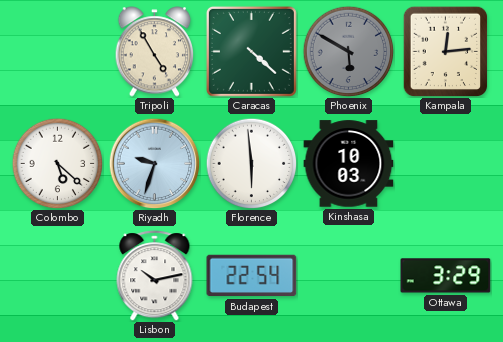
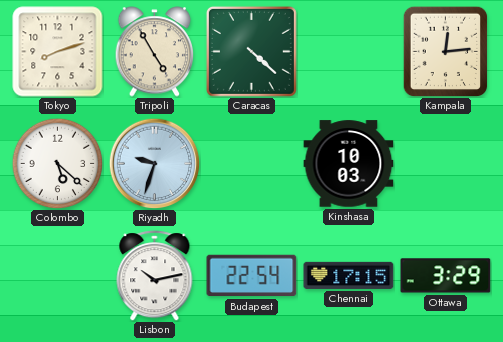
Tokyo: none -> 8:12 (58, 52)
Phoenix: 5:50 -> none (348, 51)
Florence: 5:59 -> none (251, 163)
Chennai: none -> 17:15 (349, 275)
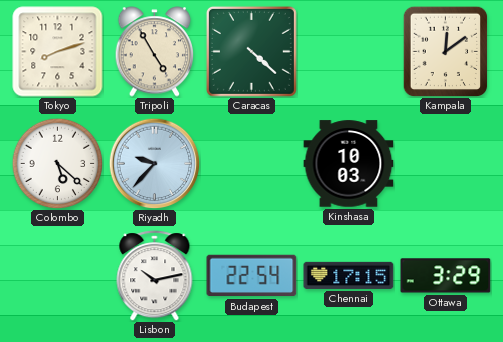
Kampala: 12:14 -> 12:09 (446, 51)
Riyadh: 9:33 -> 9:37 (154, 163)
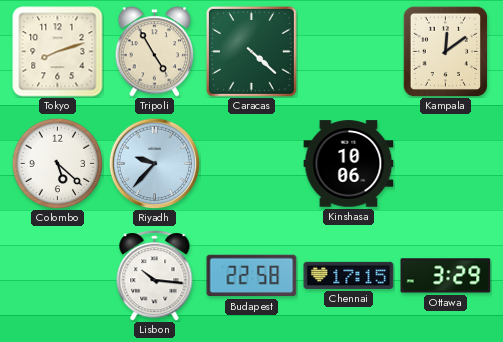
Kinshasa: 10:03 -> 10:06 (349, 164)
Lisbon: 10:13 -> 10:16 (155, 276)
Budapest: 22:54 -> 22:58 (252, 276)
